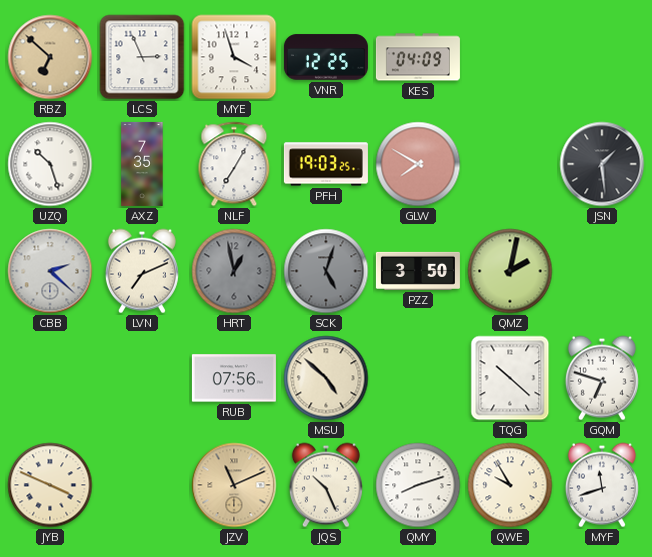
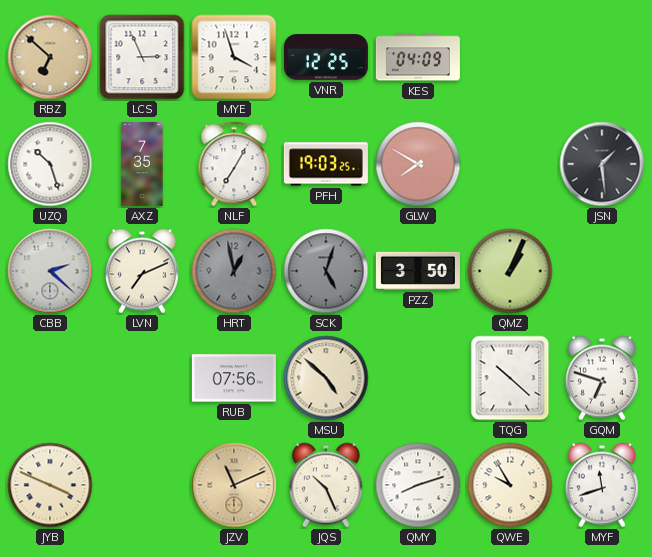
QMZ: 2:02 -> 1:04 (510, 271)
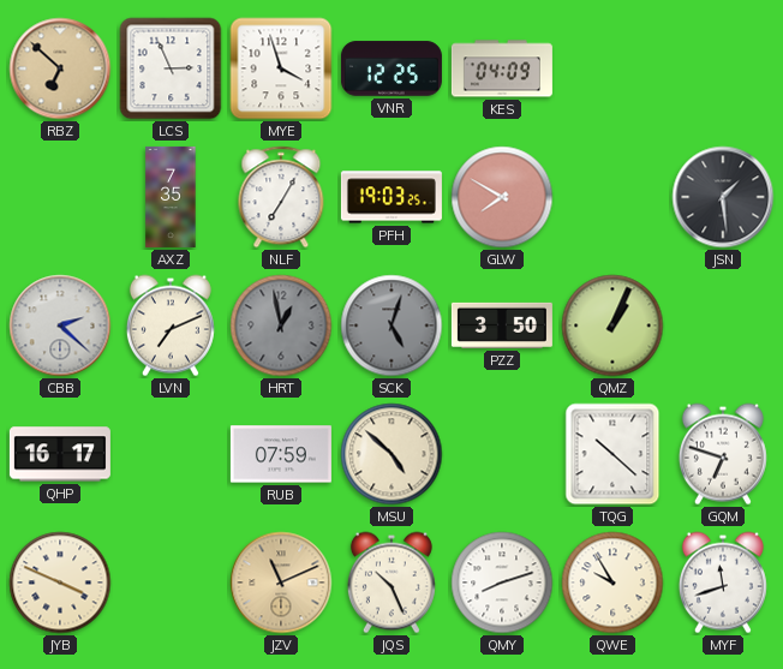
UZQ: 10:27 -> none (50, 164)
QHP: none -> 16:17 (60, 454)
RUB: 07:56 -> 07:59 (281, 454)
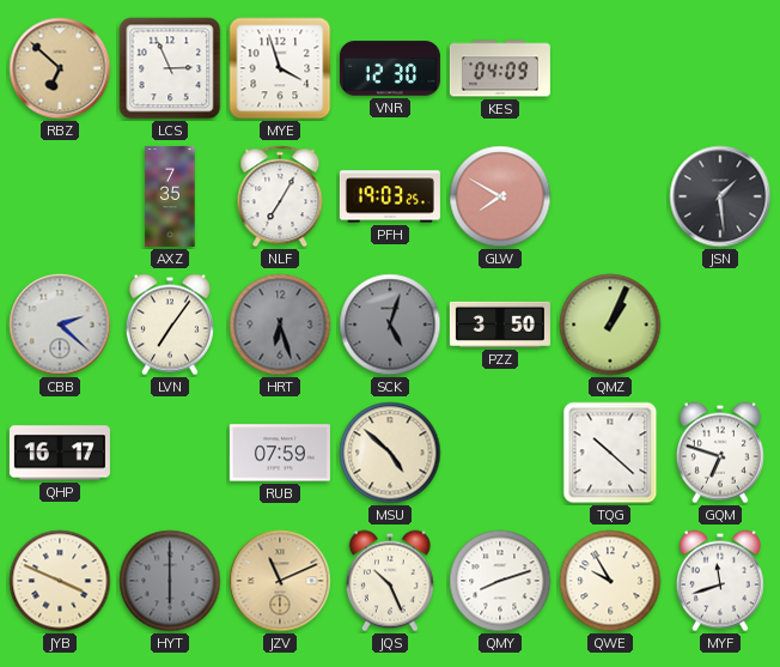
VNR: 12:25 -> 12:30 (390, 68)
LVN: 7:11 -> 7:06 (170, 325)
HRT: 12:58 -> 6:27 (280, 325)
HYT: none -> 6:00 (170, 581)
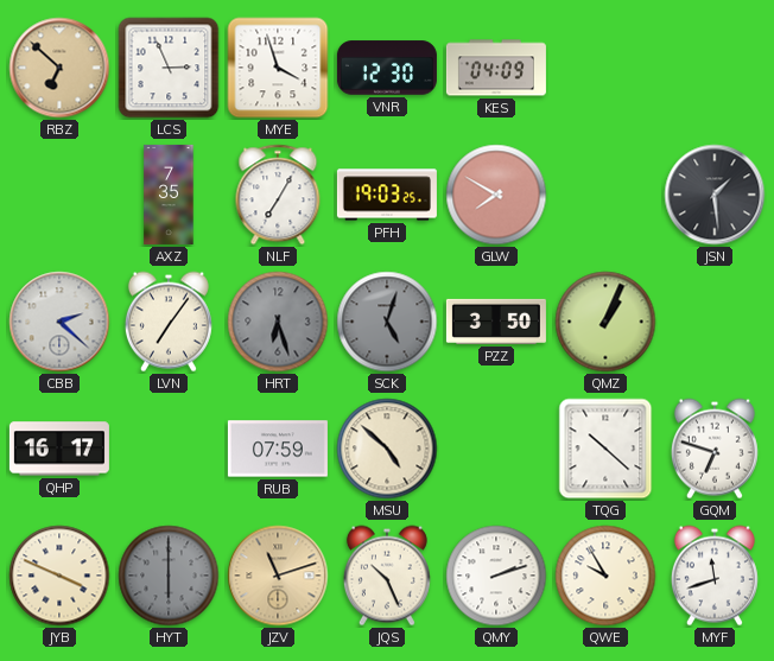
JZV: 11:11 -> 11:12 (278, 576)
QMY: 8:12 -> 2:12 (496, 576)
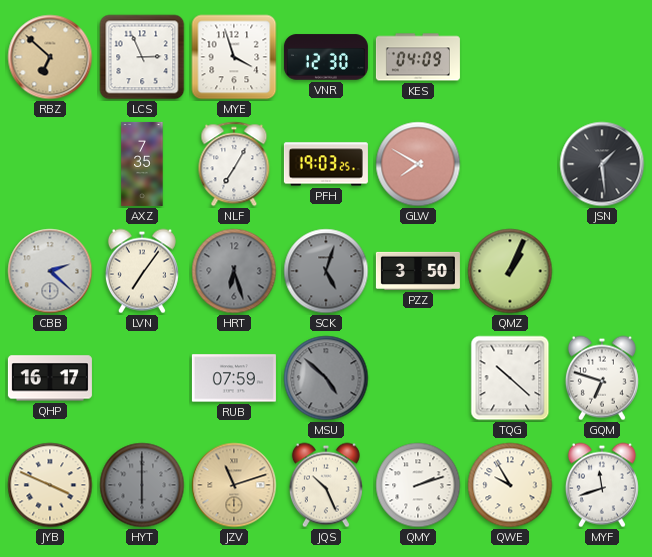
MSU dial: cream -> grey (326, 378)
